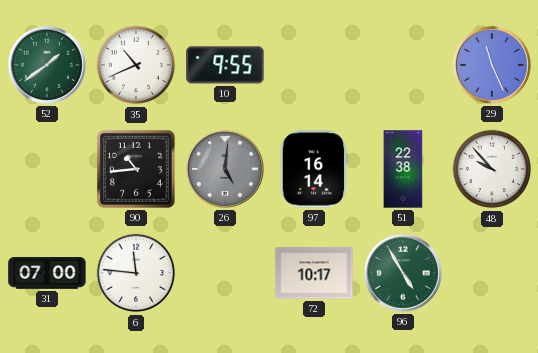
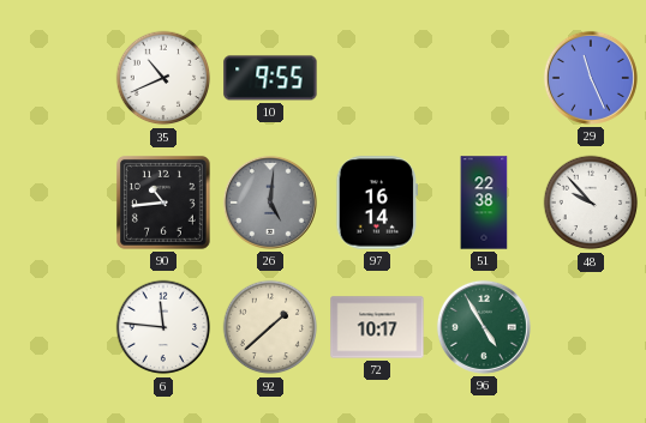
52: 1:39 -> none (47, 65)
31: 07:00 -> none (47, 273)
92: none -> 1:38 (270, 327)
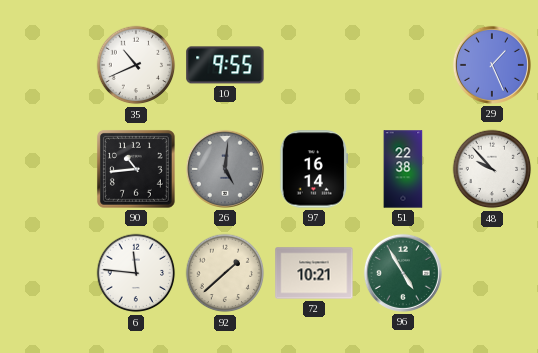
29: 11:26 -> 1:26 (492, 65)
72: 10:17 -> 10:21 (314, 273)
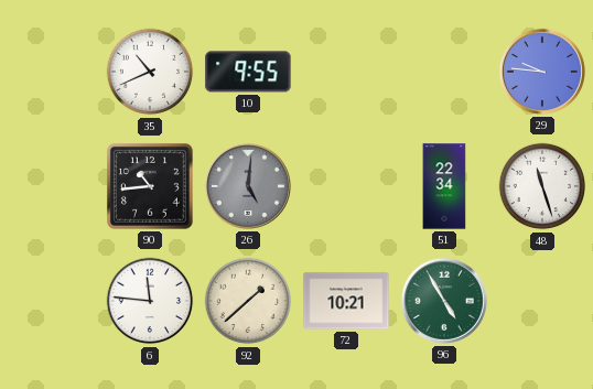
29: 1:26 -> 9:46 (542, 72)
97: 16:14 -> none (313, 169)
51: 22:38 -> 22:34 (444, 186)
48: 9:53 -> 11:27 (542, 186)
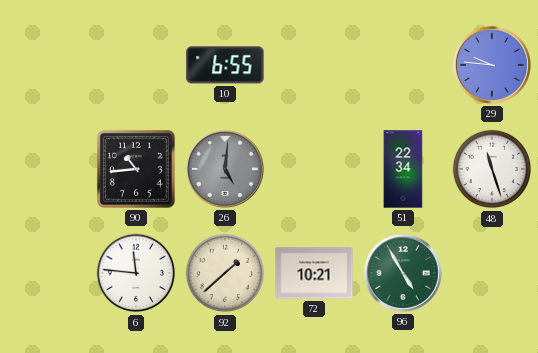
35: 10:41 -> none (150, 72)
10: 9:55 -> 6:55 (225, 65)
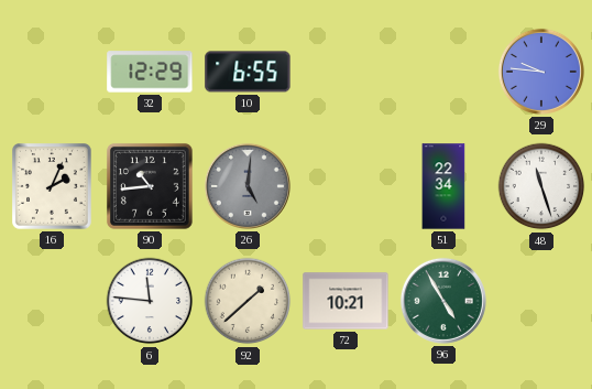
32: none -> 12:29 (150, 72)
16: none -> 2:04 (53, 187)
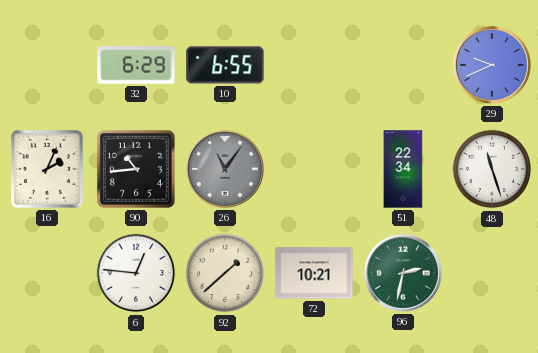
32: 12:29 -> 6:29 (136, 65)
29: 9:46 -> 9:41 (492, 65)
26: 5:01 -> 11:06 (225, 169)
6: 11:46 -> 12:46 (136, 273)
96: 4:55 -> 2:32 (403, 273)
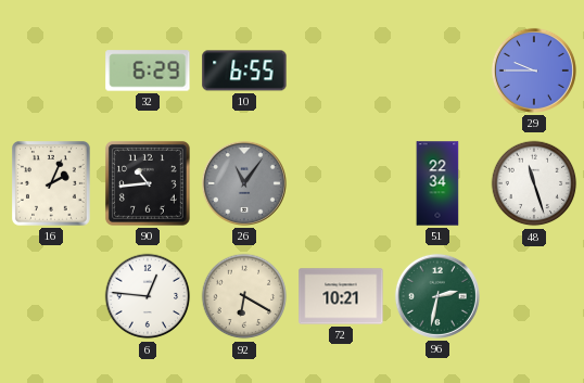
29: 9:41 -> 9:45 (534, 71)
92: 1:38 -> 6:20 (244, 296)
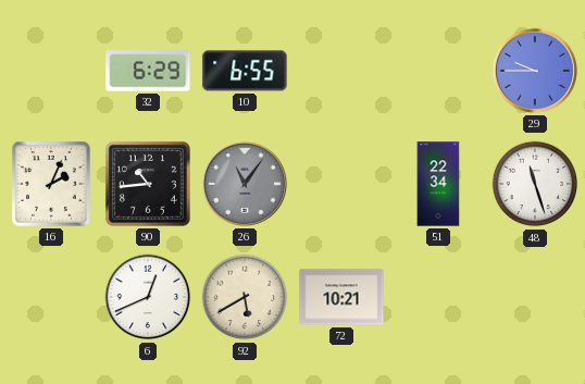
6: 12:46 -> 12:41 (148, 297)
92: 6:20 -> 5:40 (245, 297)
96: 2:32 -> none (437, 296)
